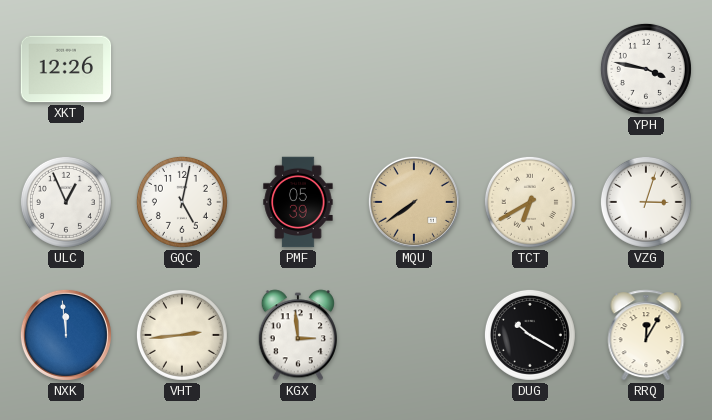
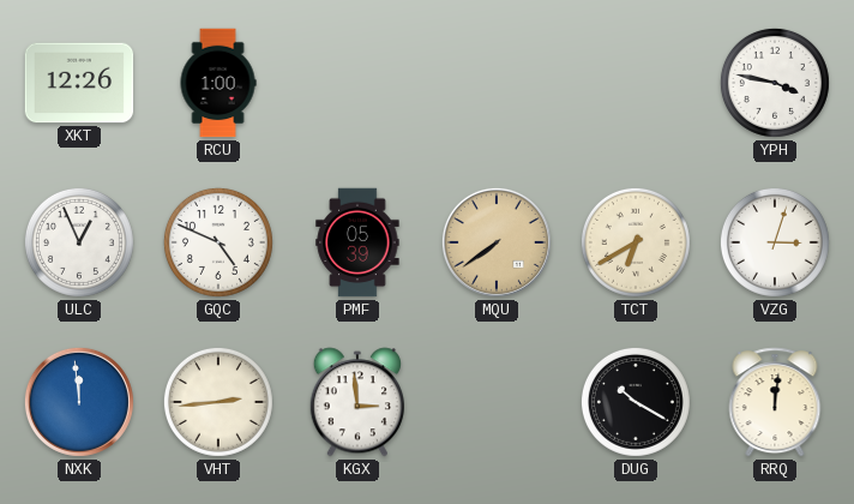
RCU: none -> 1:00 (218, 83)
GQC: 5:02 -> 4:49 (218, 242)
RRQ: 12:05 -> 12:01 (775, 402)
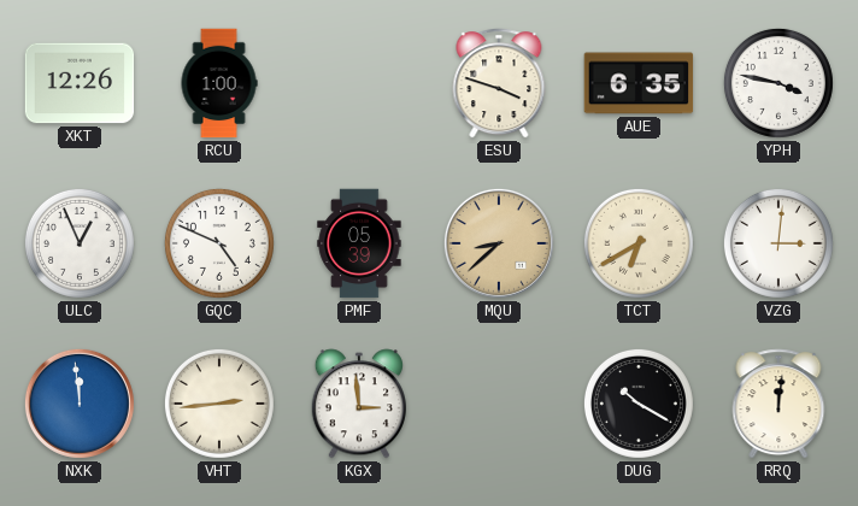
ESU: none -> 3:48 (499, 83)
AUE: none -> 6:35 (639, 83)
MQU: 7:39 -> 8:38 (499, 243)
VZG: 3:03 -> 3:01 (778, 243)
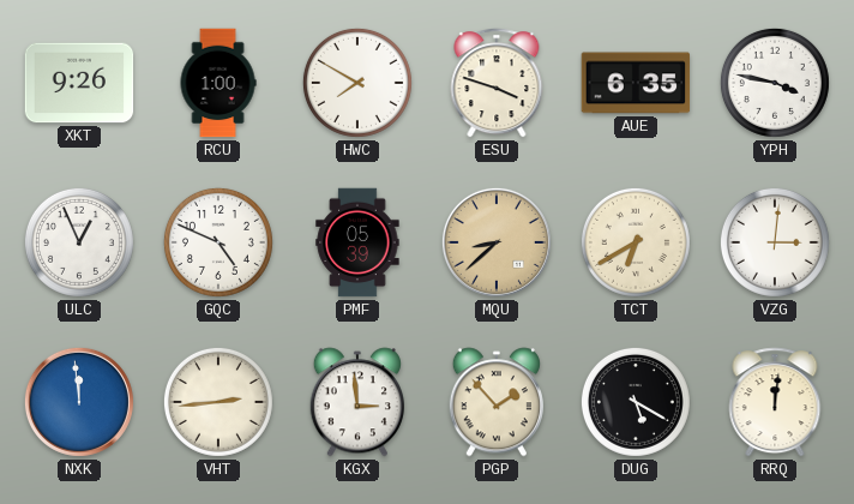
XKT: 12:26 -> 9:26 (79, 83)
HWC: none -> 7:50 (357, 83)
PGP: none -> 1:53 (497, 402)
DUG: 10:20 -> 5:20 (636, 402)
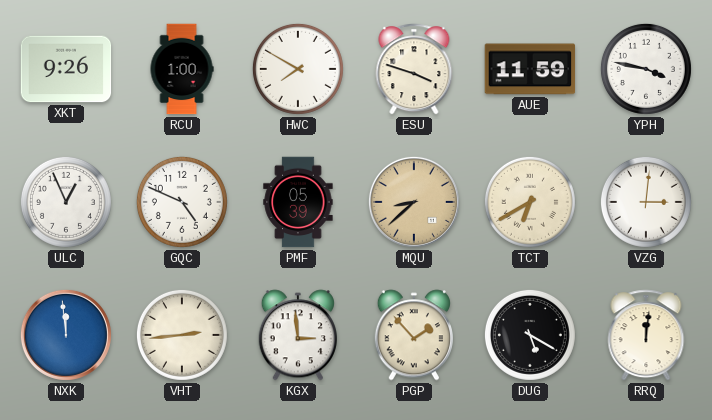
AUE: 6:35 -> 11:59 (530, 69)
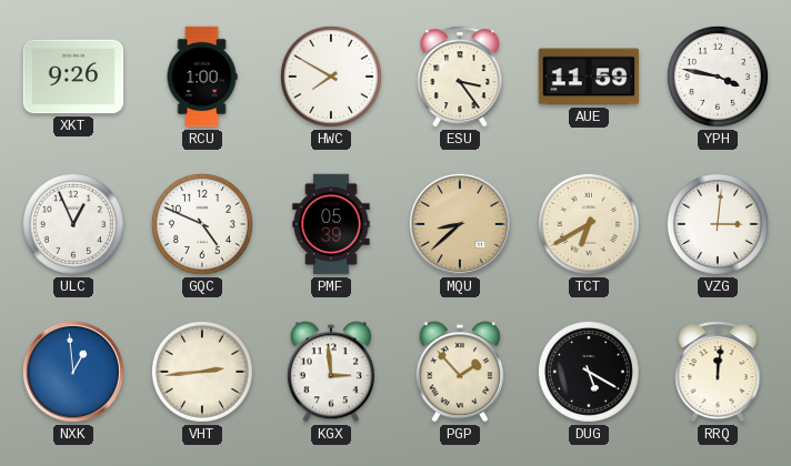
ESU: 3:48 -> 3:24 (460, 77)
NXK: 11:59 -> 12:59 (73, 372)
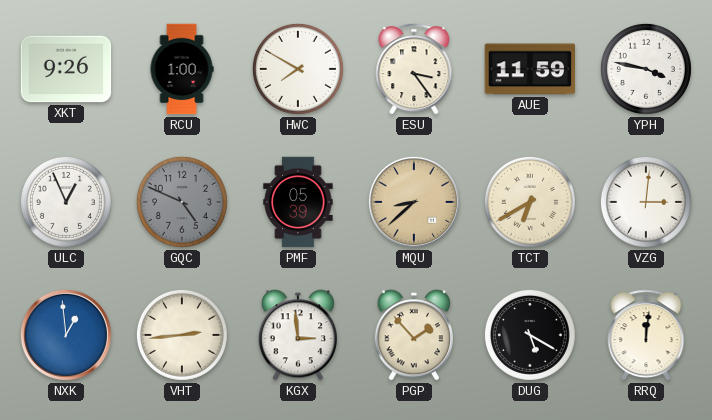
GQC dial: white -> grey (182, 202)
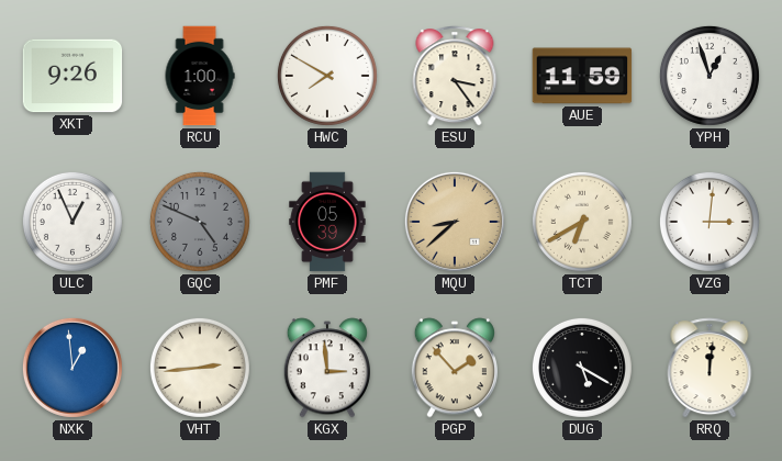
YPH: 3:47 -> 12:57 (710, 76)
